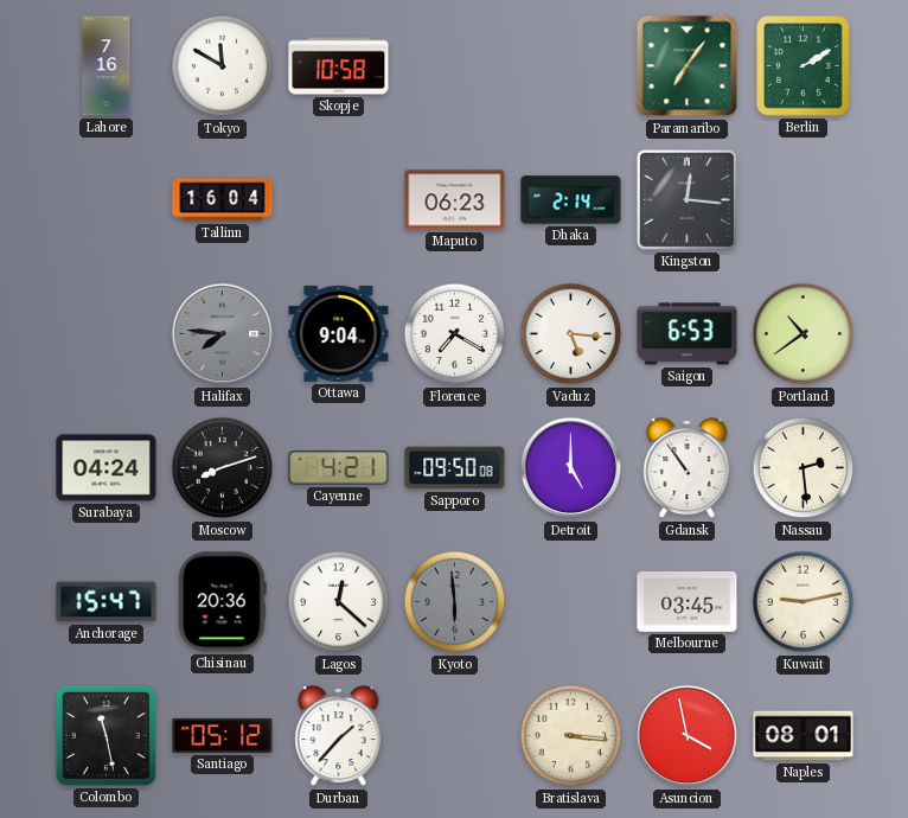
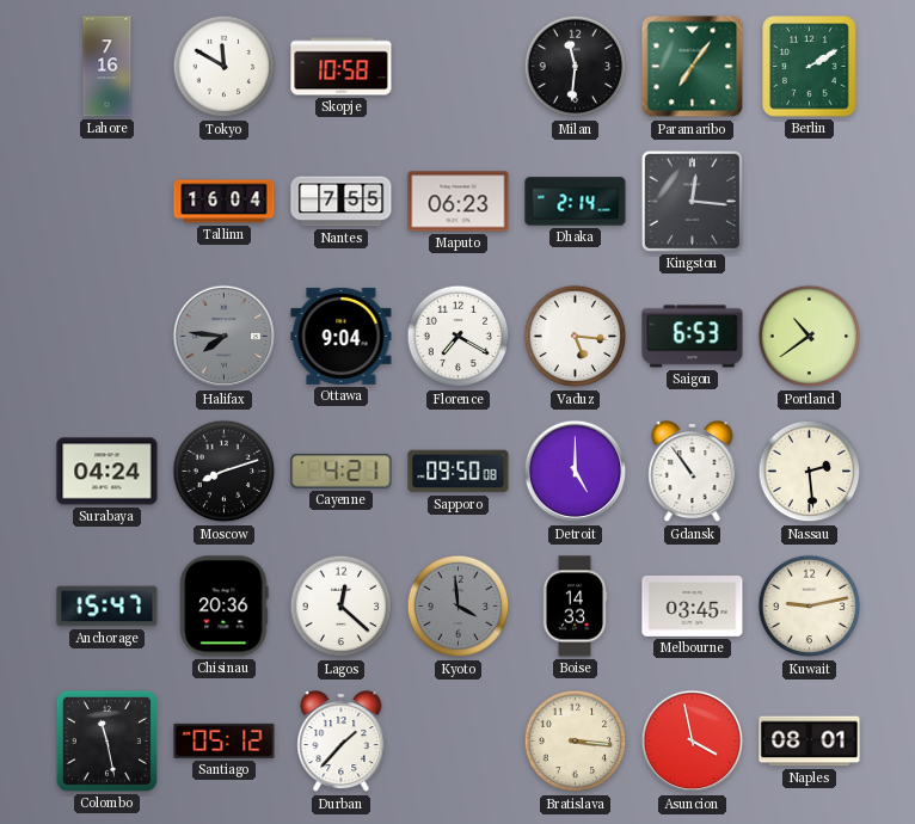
Milan: none -> 11:31 (576, 67)
Nantes: none -> 7:55 (342, 202)
Kyoto: 5:59 -> 3:59 (459, 607)
Boise: none -> 14:33 (575, 607)
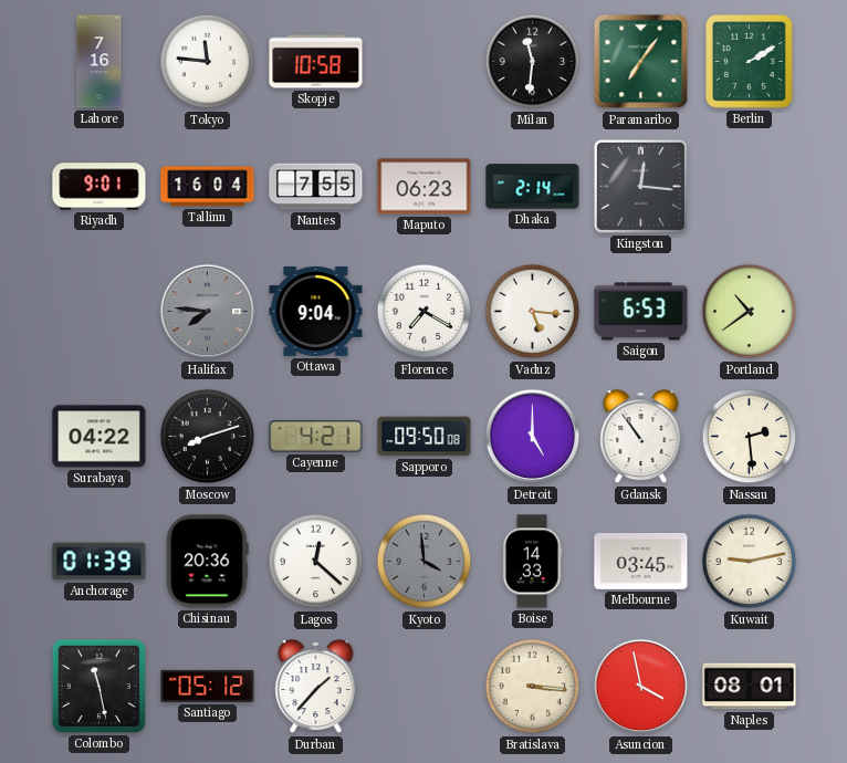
Tokyo: 11:50 -> 11:46 (208, 62)
Riyadh: none -> 9:01 (100, 187)
Surabaya: 04:24 -> 04:22 (100, 437)
Anchorage: 15:47 -> 01:39 (100, 562)
